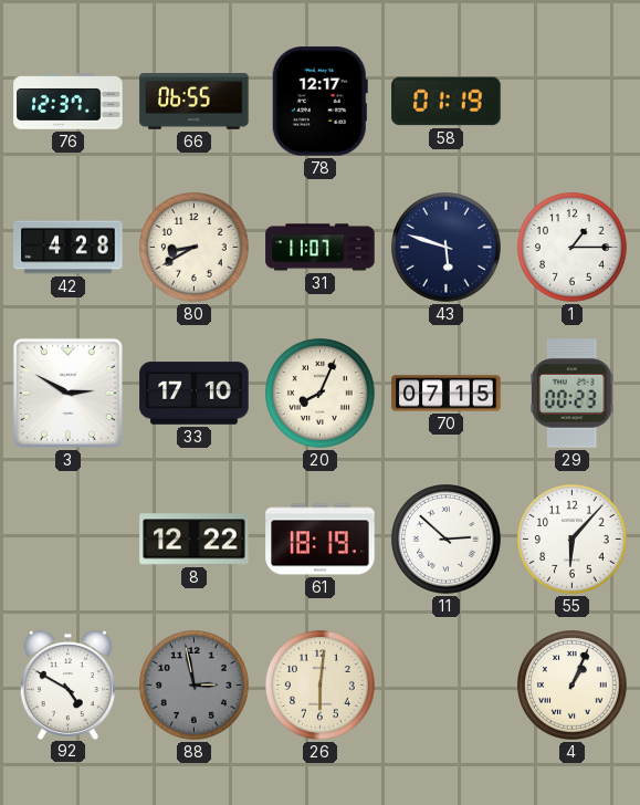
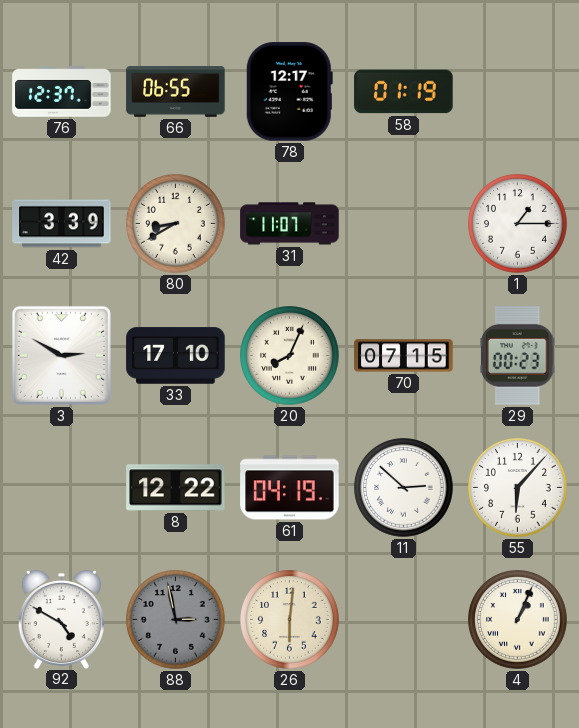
42: 4:28 -> 3:39 (62, 224)
43: 5:48 -> none (447, 248)
61: 18:19 -> 04:19 (290, 488)
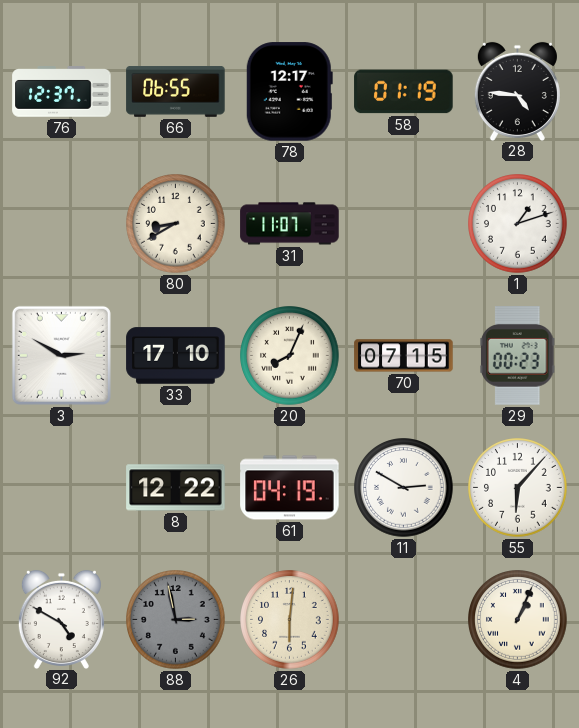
28: none -> 4:46 (517, 91)
42: 3:39 -> none (62, 224)
1: 1:15 -> 1:12 (518, 224)
11: 2:52 -> 2:50 (404, 488)
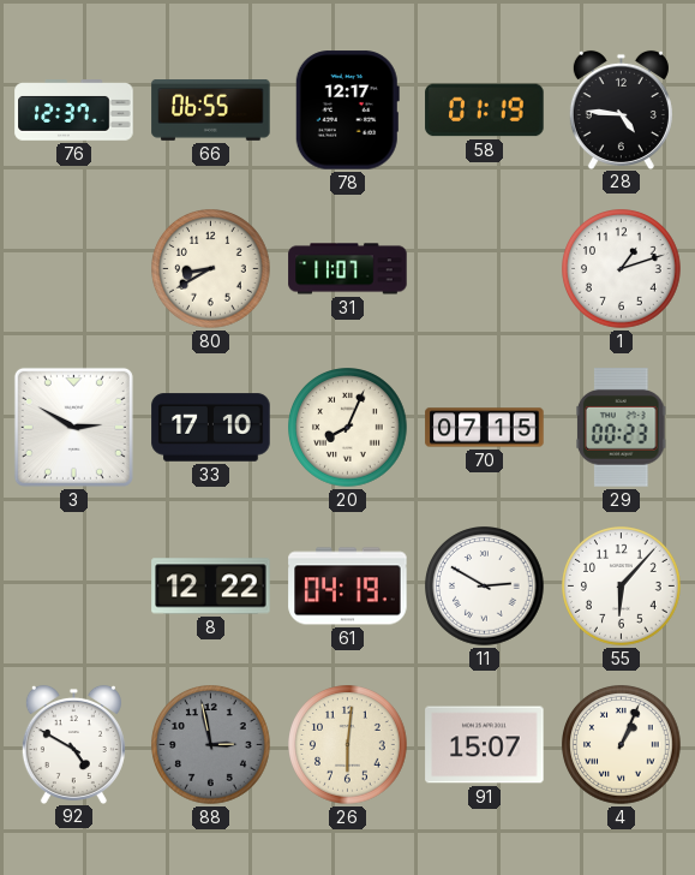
91: none -> 15:07 (485, 745)
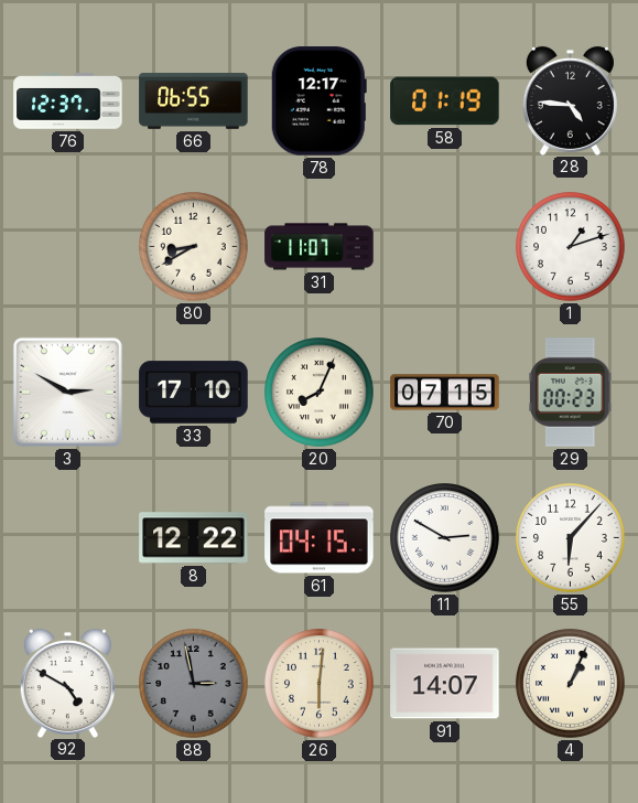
61: 04:19 -> 04:15 (320, 538)
91: 15:07 -> 14:07 (445, 684)
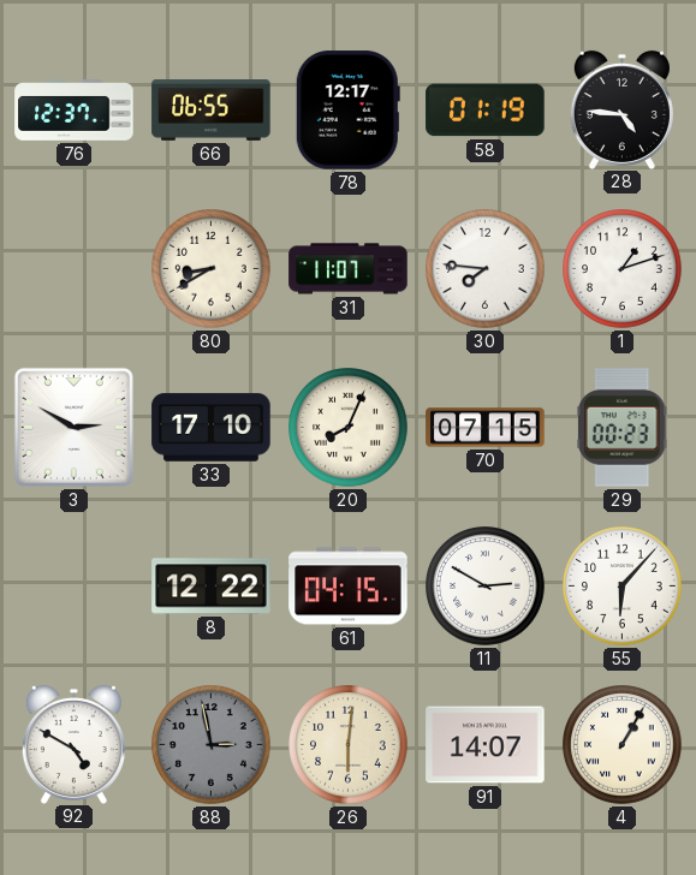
30: none -> 7:46 (486, 269)
4: 1:04 -> 1:05 (623, 745)
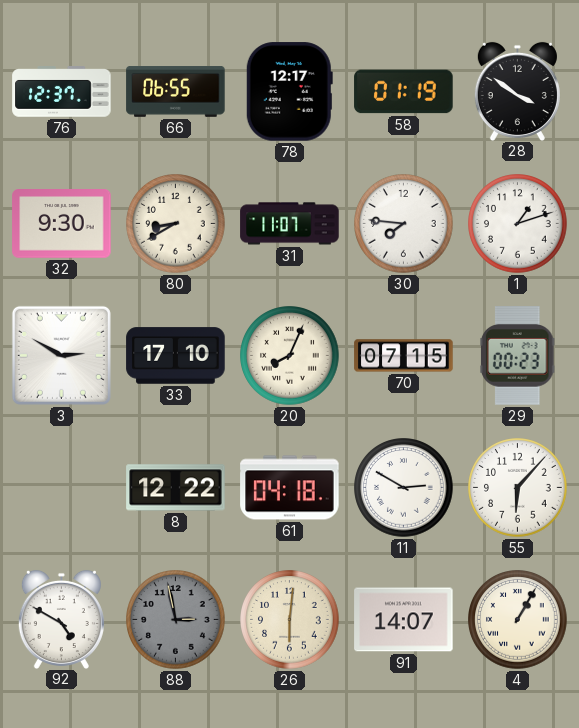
28: 4:46 -> 3:51 (517, 91)
32: none -> 9:30 (62, 224)
61: 04:15 -> 04:18 (290, 488)
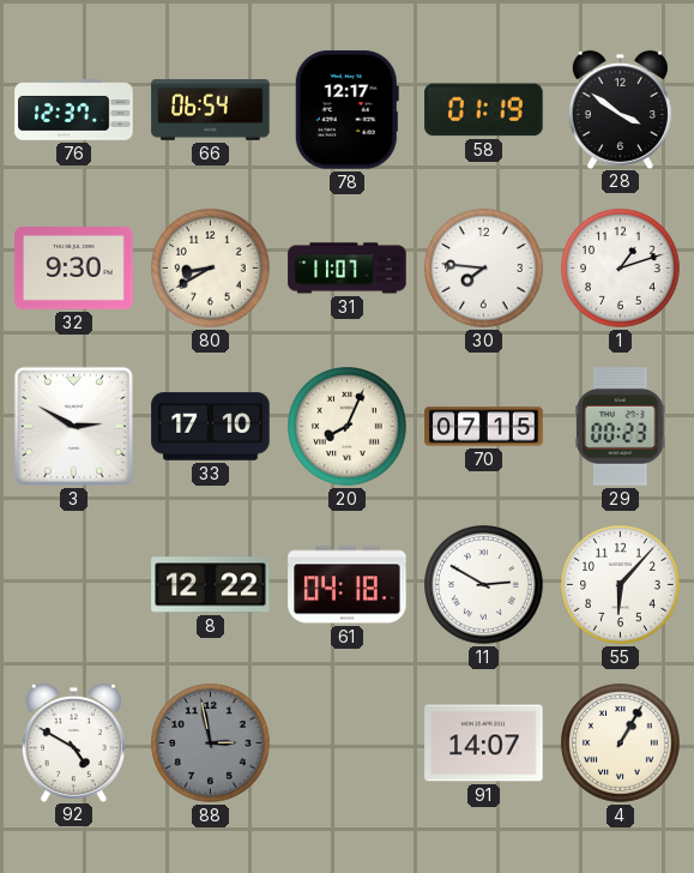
66: 06:55 -> 06:54 (211, 110)
26: 6:01 -> none (290, 620)
